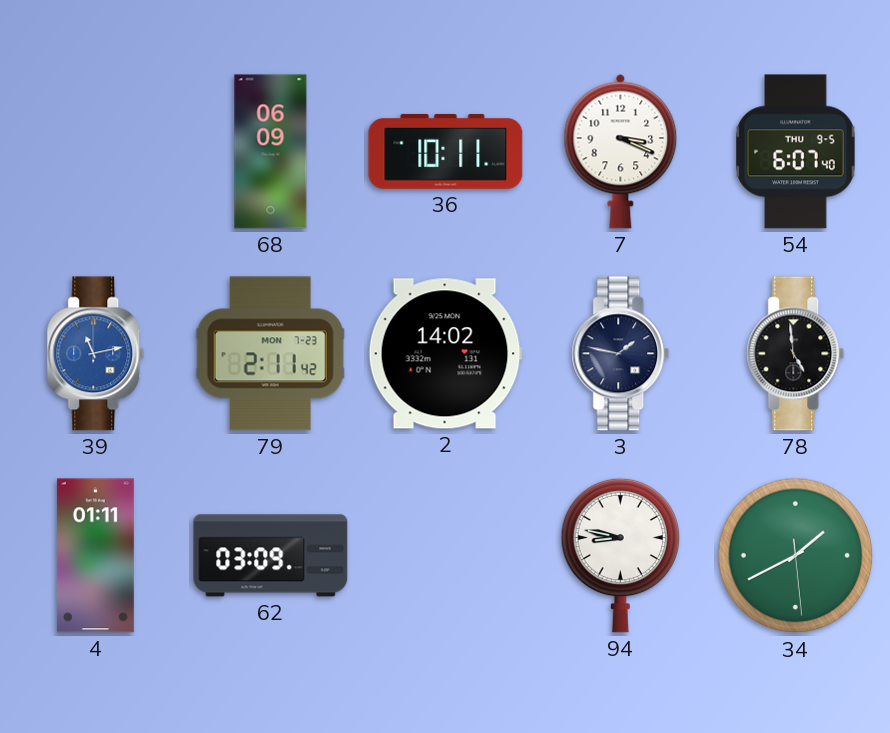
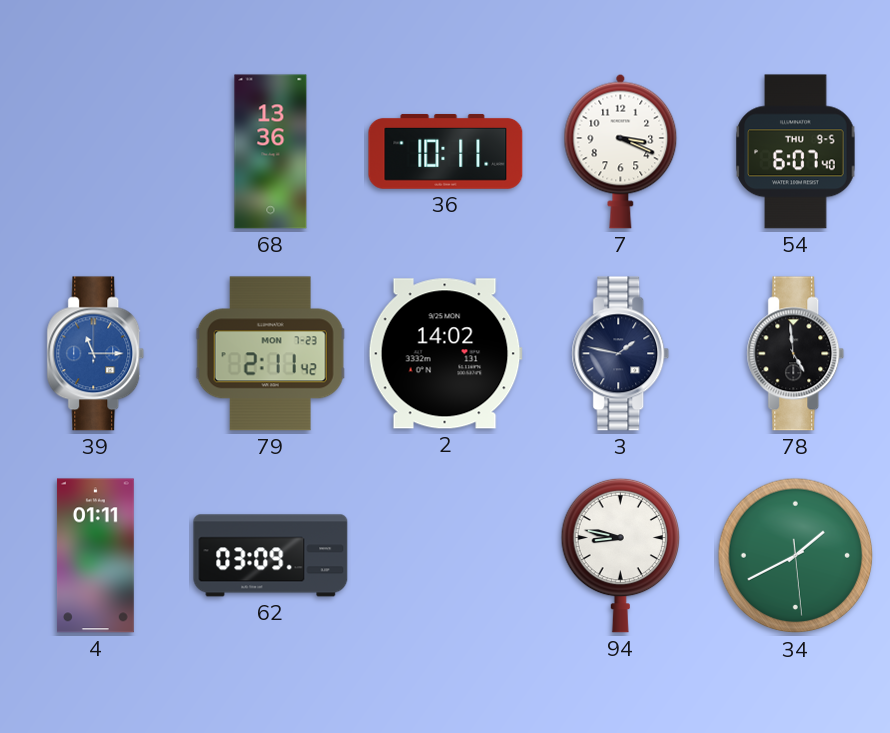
68: 06:09 -> 13:36 (271, 152)
39: 11:13 -> 11:15 (96, 354)
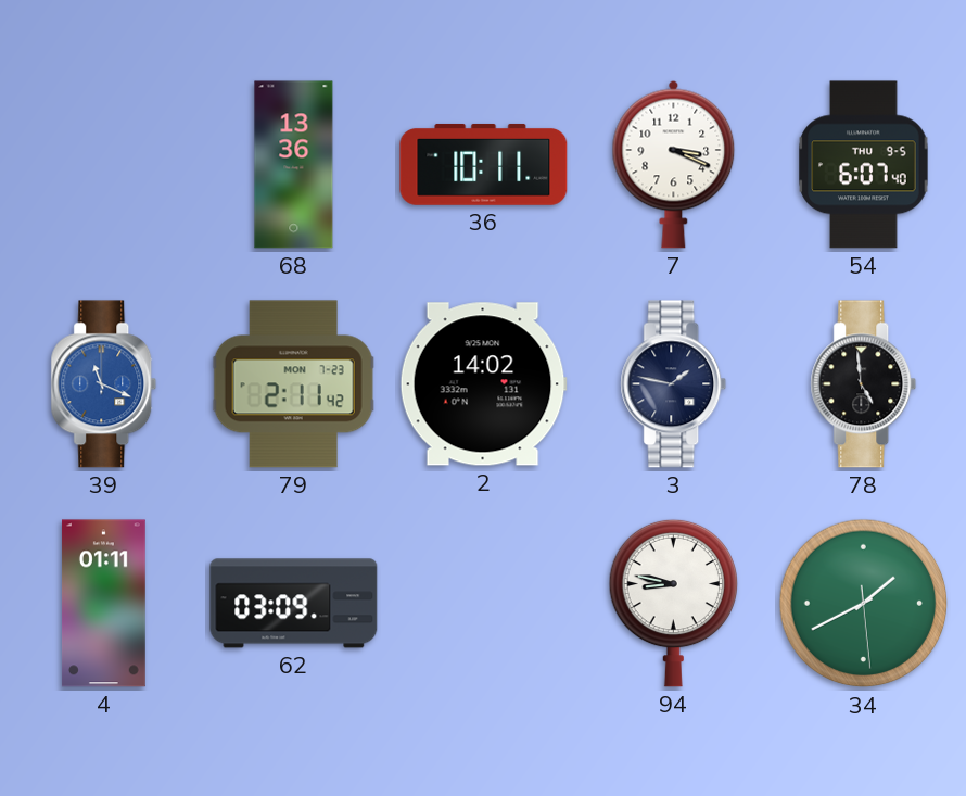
39: 11:15 -> 11:19 (104, 384)
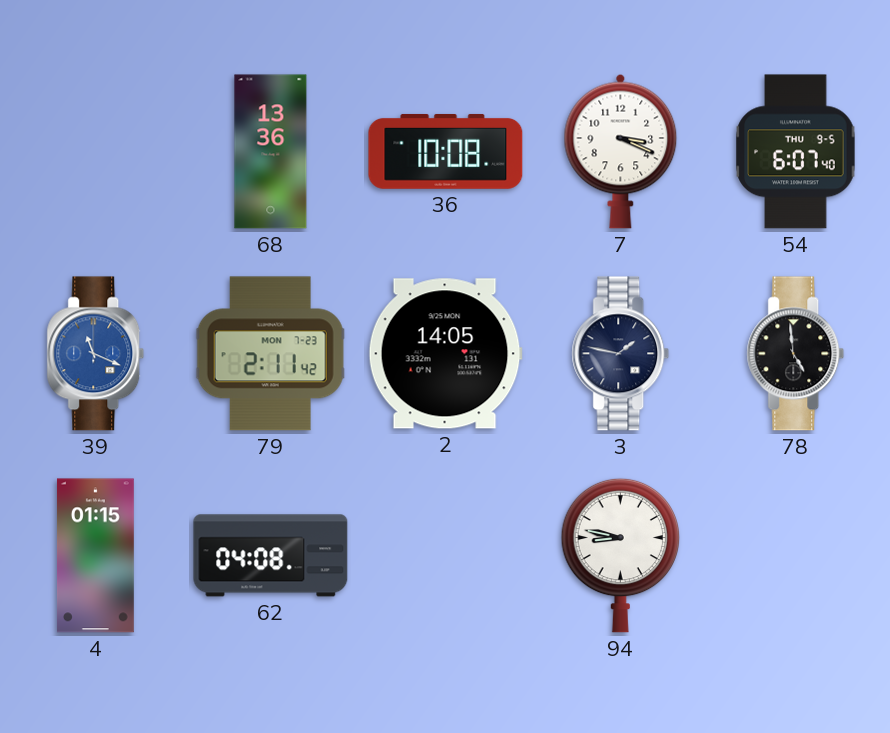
36: 10:11 -> 10:08 (446, 152)
2: 14:02 -> 14:05 (445, 354)
4: 01:11 -> 01:15 (95, 556)
62: 03:09 -> 04:08 (271, 556)
34: 1:40 -> none (864, 604)
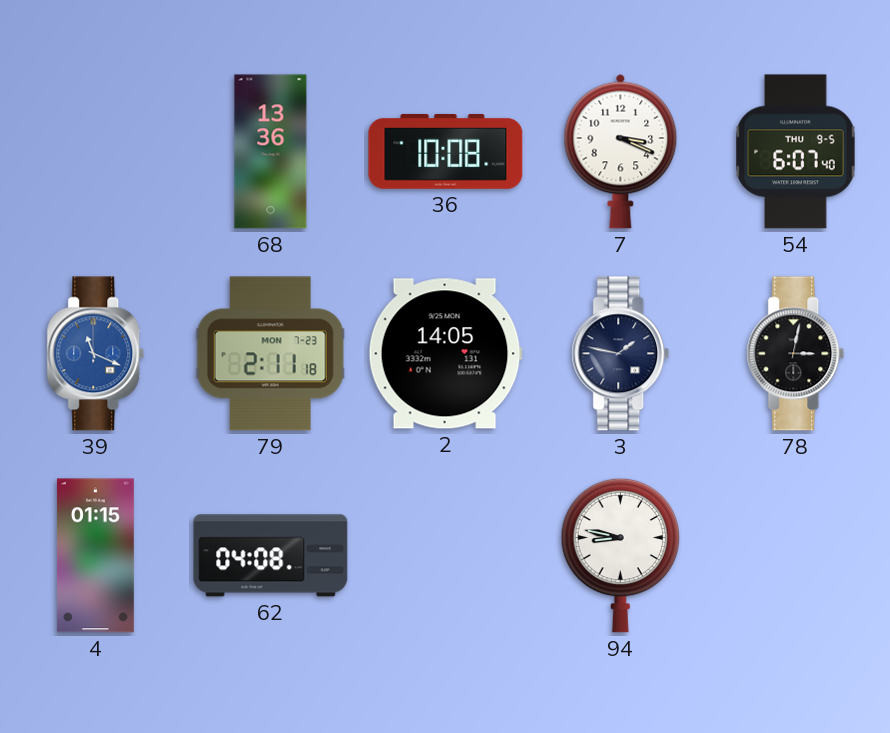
79: 2:11:42 -> 2:11:18 (270, 354)
78: 4:59 -> 3:02 (796, 354)
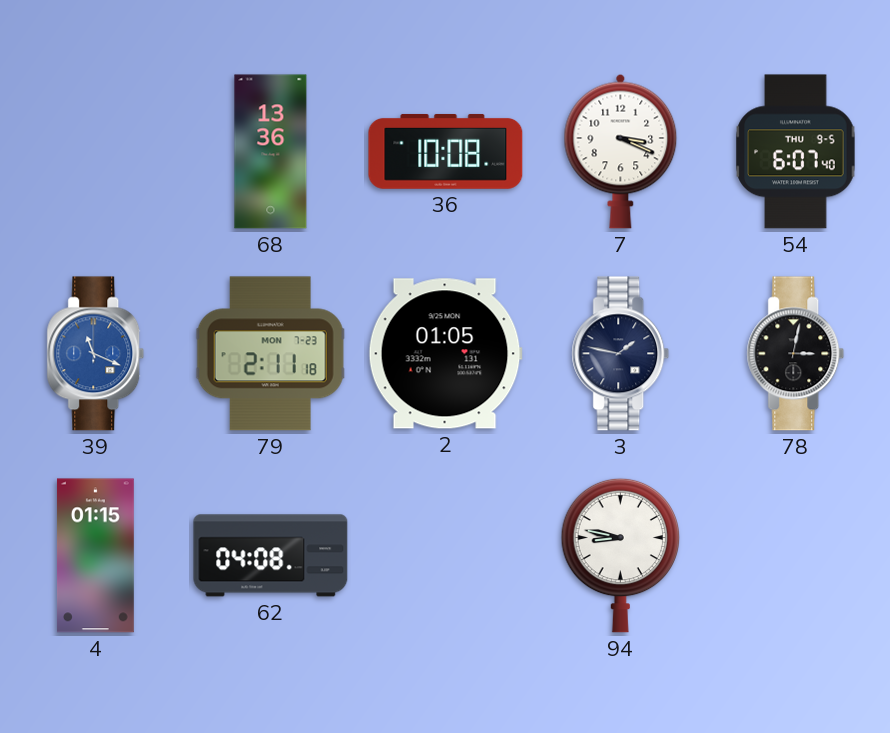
2: 14:05 -> 01:05 (445, 354)
